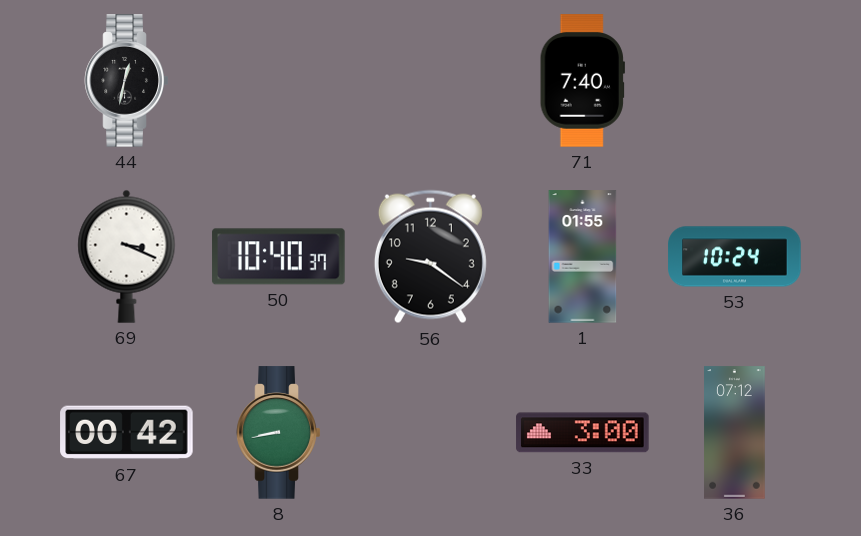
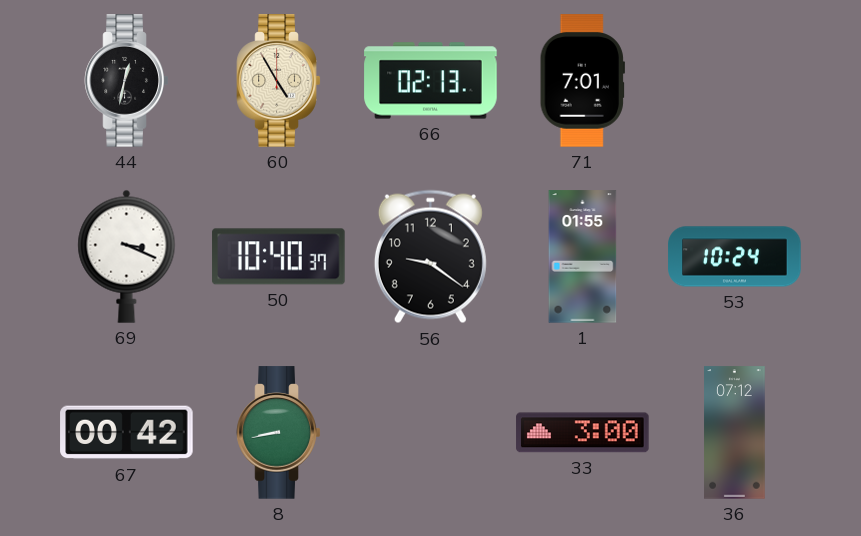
60: none -> 4:55 (279, 81)
66: none -> 02:13 (431, 81)
71: 7:40 -> 7:01 (582, 81)
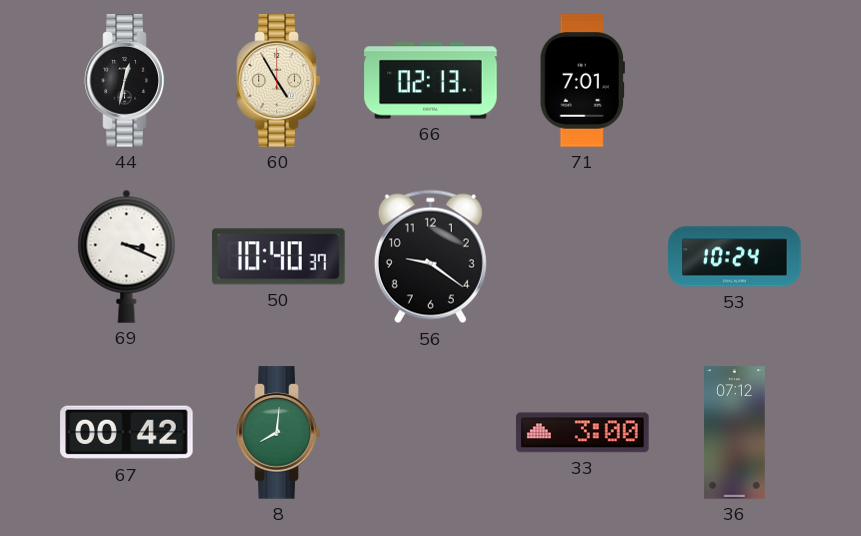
1: 01:55 -> none (583, 257)
8: 8:43 -> 8:01 (279, 433)
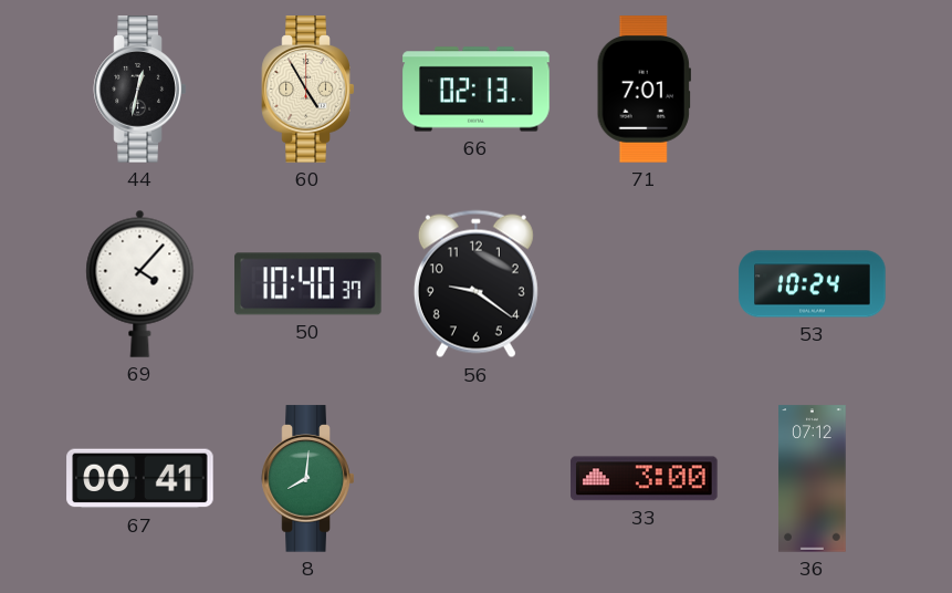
69: 3:19 -> 4:07 (140, 283)
67: 00:42 -> 00:41 (140, 479)
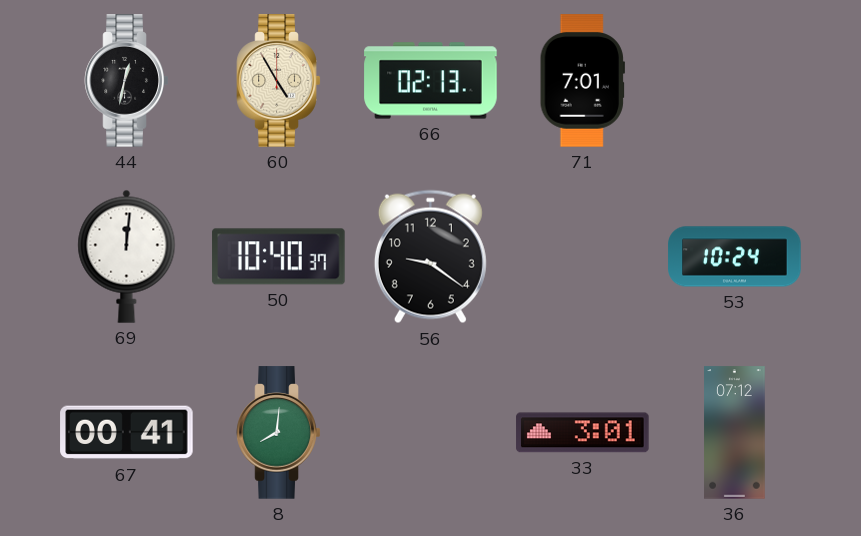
69: 4:07 -> 12:01 (127, 256)
33: 3:00 -> 3:01 (583, 433)
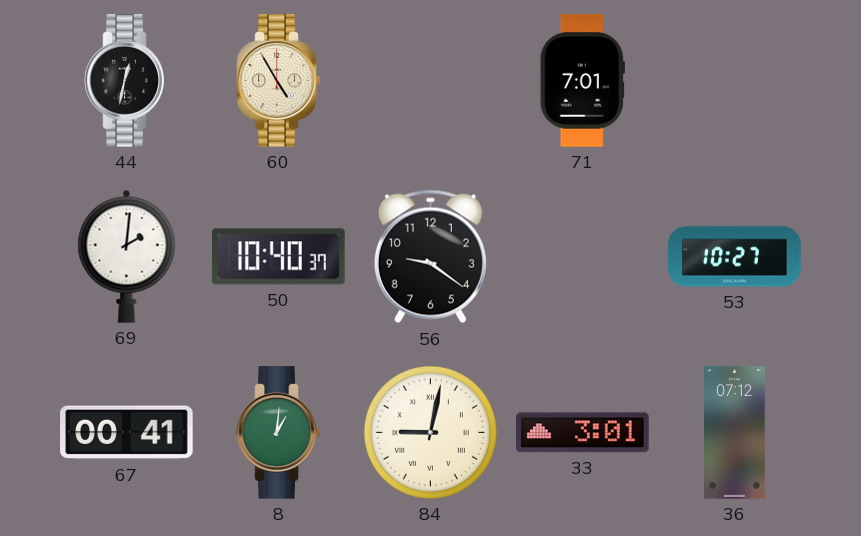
66: 02:13 -> none (431, 81)
69: 12:01 -> 2:01 (127, 256)
53: 10:24 -> 10:27 (735, 257)
8: 8:01 -> 1:01 (279, 433)
84: none -> 9:02 (430, 432)
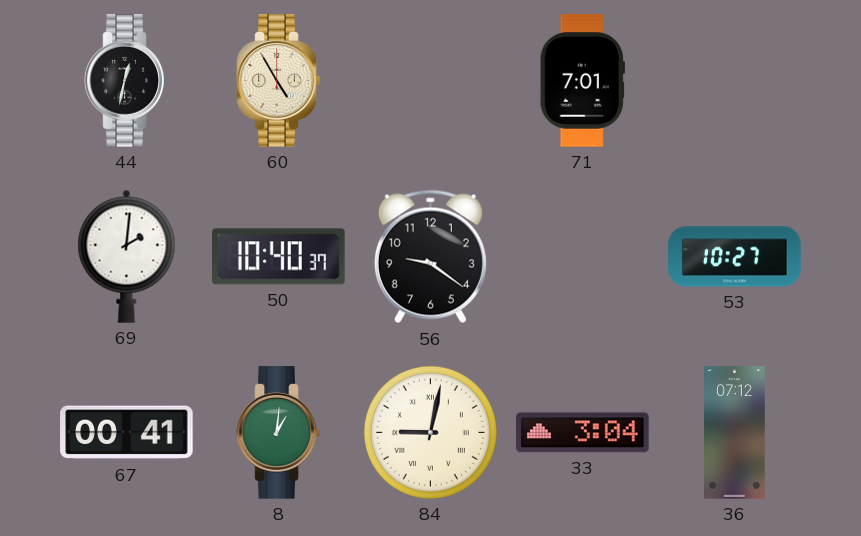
33: 3:01 -> 3:04 (583, 433)
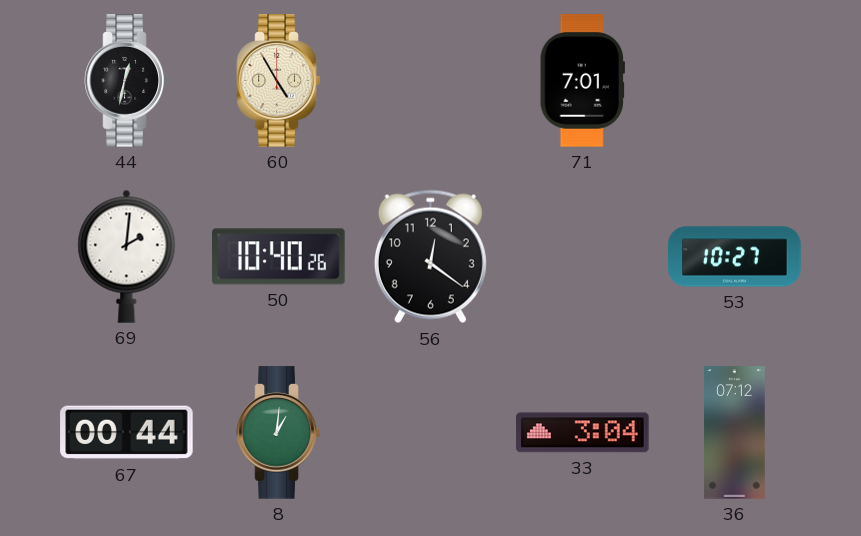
50: 10:40:37 -> 10:40:26 (279, 257)
56: 9:21 -> 12:21 (430, 257)
67: 00:41 -> 00:44 (127, 433)
84: 9:02 -> none (430, 432)
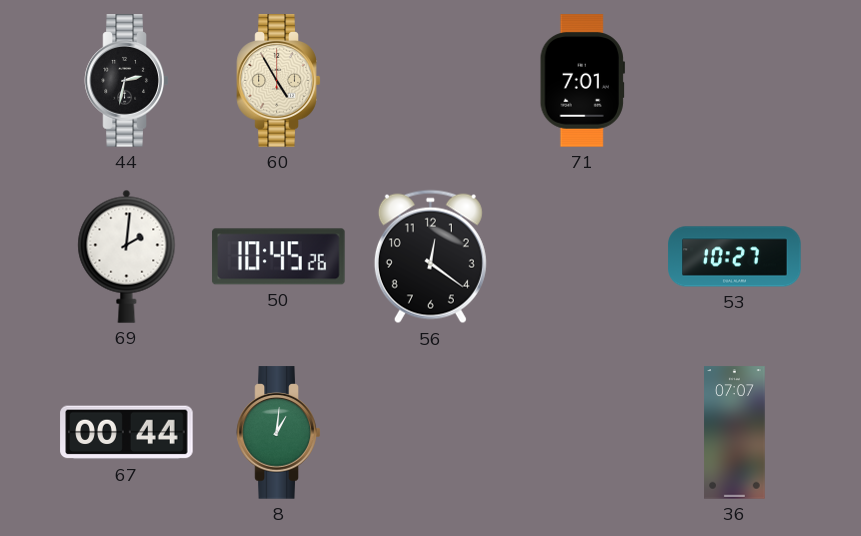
44: 12:32 -> 2:32 (127, 81)
50: 10:40 -> 10:45 (279, 257)
33: 3:04 -> none (583, 433)
36: 07:12 -> 07:07 (735, 433)
